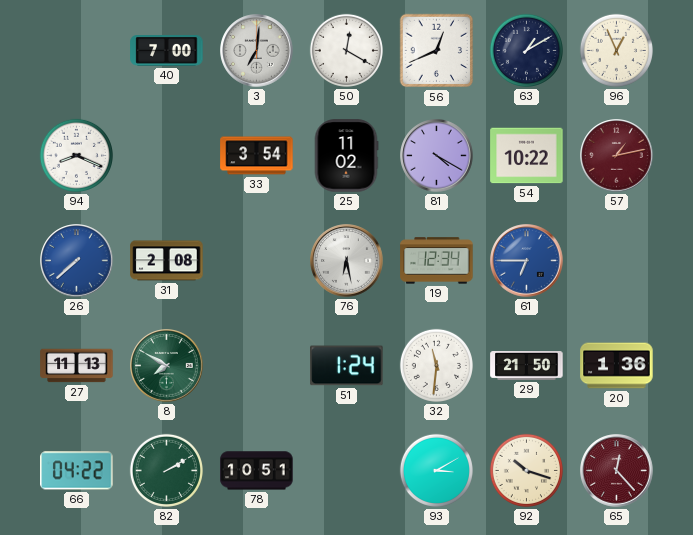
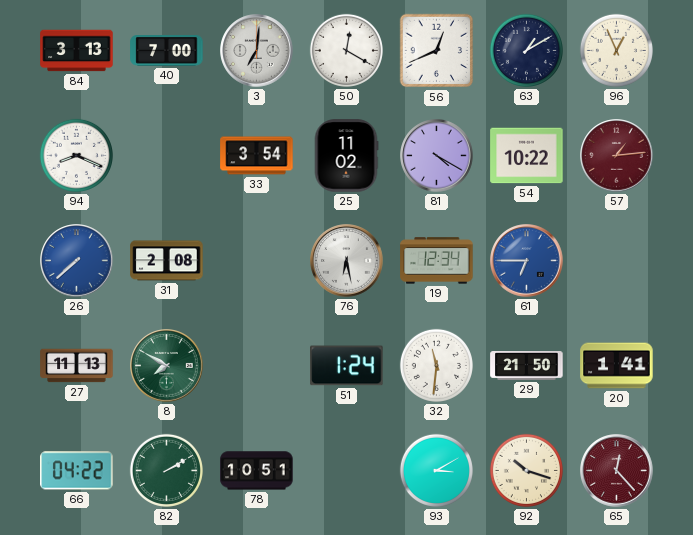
84: none -> 3:13 (77, 51)
57: 1:13 -> 1:14 (617, 156)
20: 1:36 -> 1:41 (617, 366)
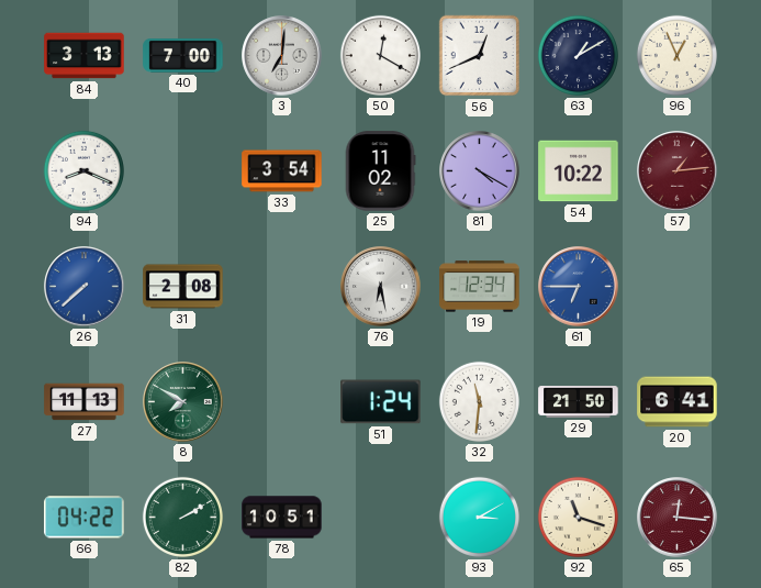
20: 1:41 -> 6:41 (678, 402)
92: 10:18 -> 11:18 (578, 517)
65: 12:23 -> 12:16 (678, 518)
